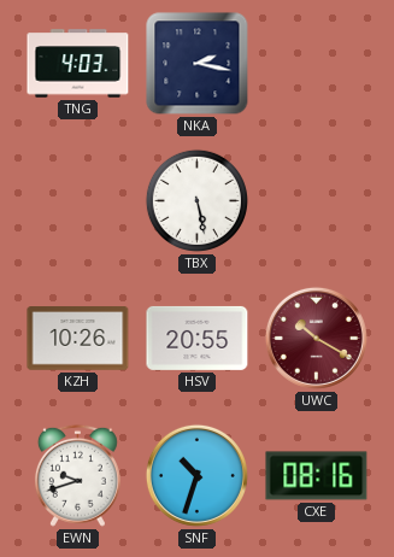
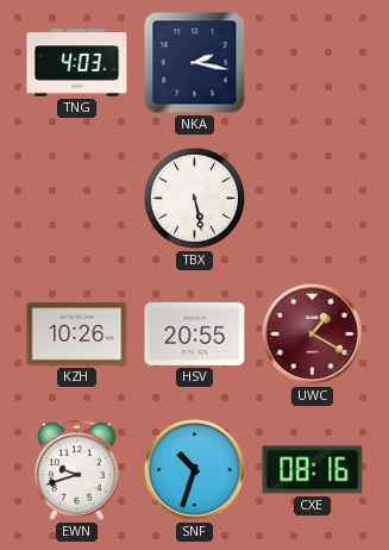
UWC: 10:20 -> 1:20 (312, 333)
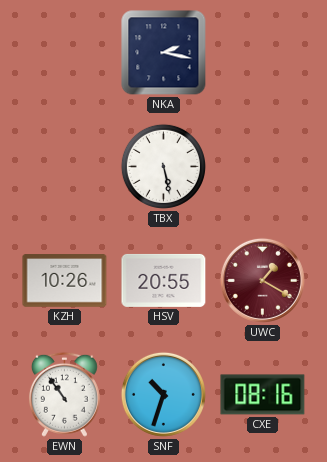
TNG: 4:03 -> none (77, 63)
EWN: 9:42 -> 10:54 (64, 394)
